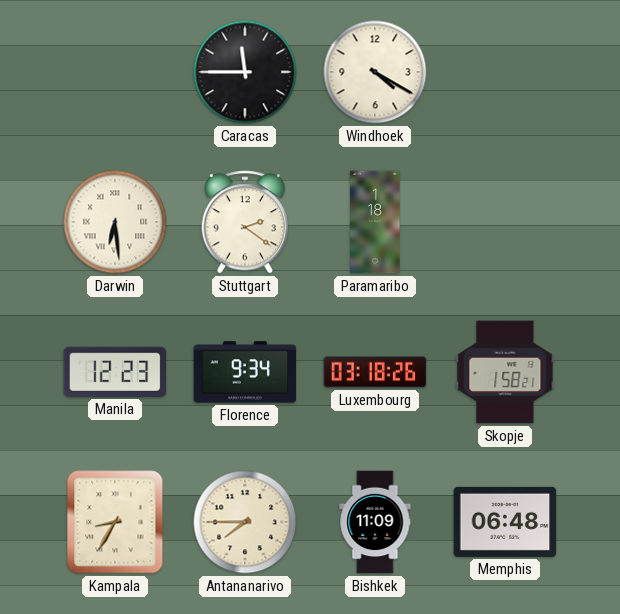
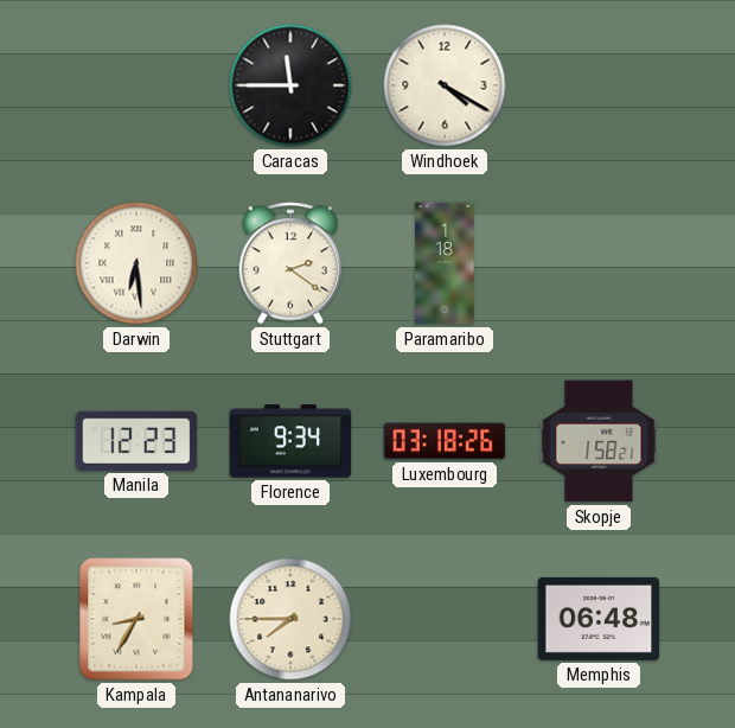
Bishkek: 11:09 -> none (375, 522)
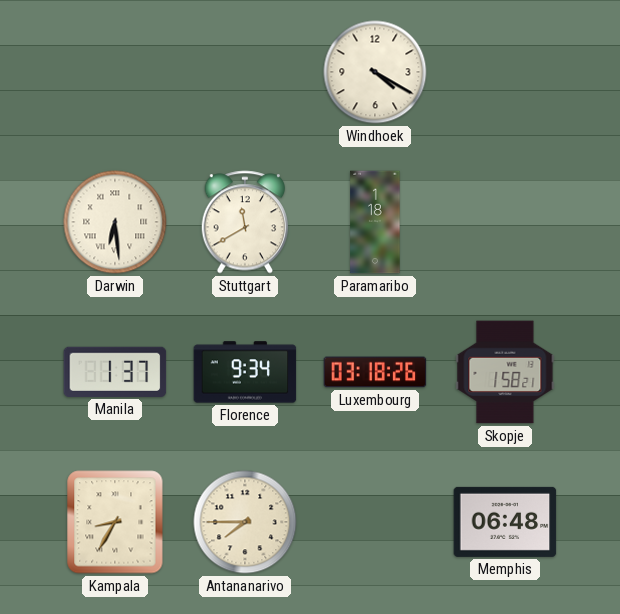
Caracas: 11:45 -> none (290, 85)
Stuttgart: 2:21 -> 11:40 (245, 222)
Manila: 12:23 -> 1:37 (115, 372)
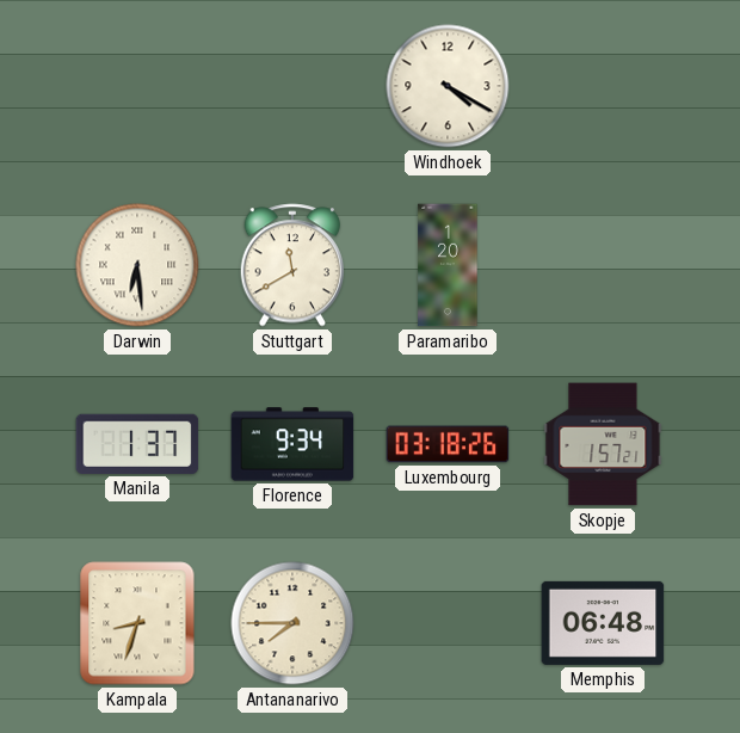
Paramaribo: 1:18 -> 1:20 (448, 265)
Skopje: 1:58 -> 1:57 (603, 444)
Kampala: 8:35 -> 8:33 (137, 623)
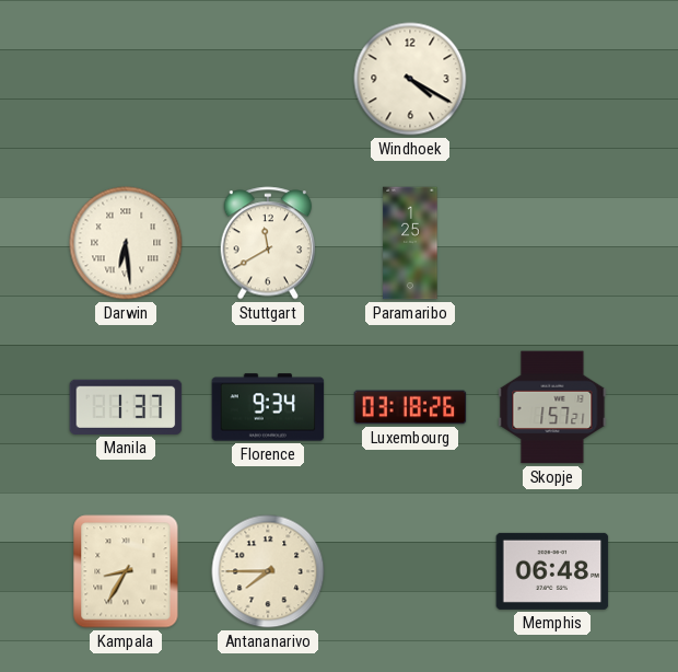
Paramaribo: 1:20 -> 1:25 (410, 243)
Kampala: 8:33 -> 8:35 (126, 571)
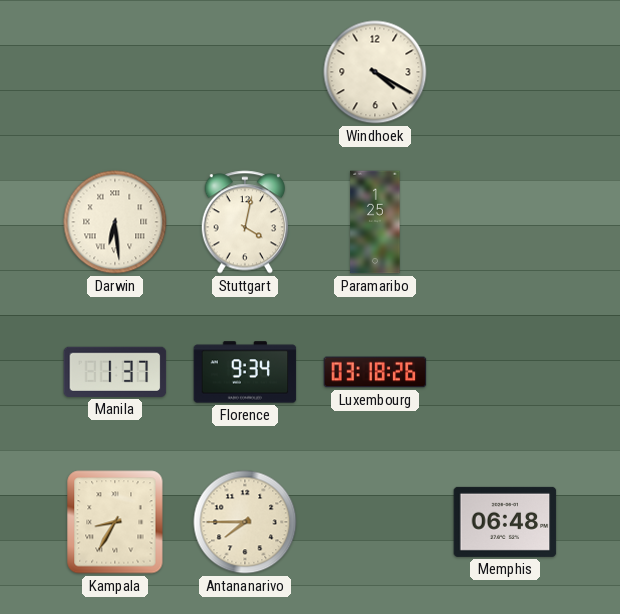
Stuttgart: 11:40 -> 4:02 (245, 222)
Skopje: 1:57 -> none (552, 407)
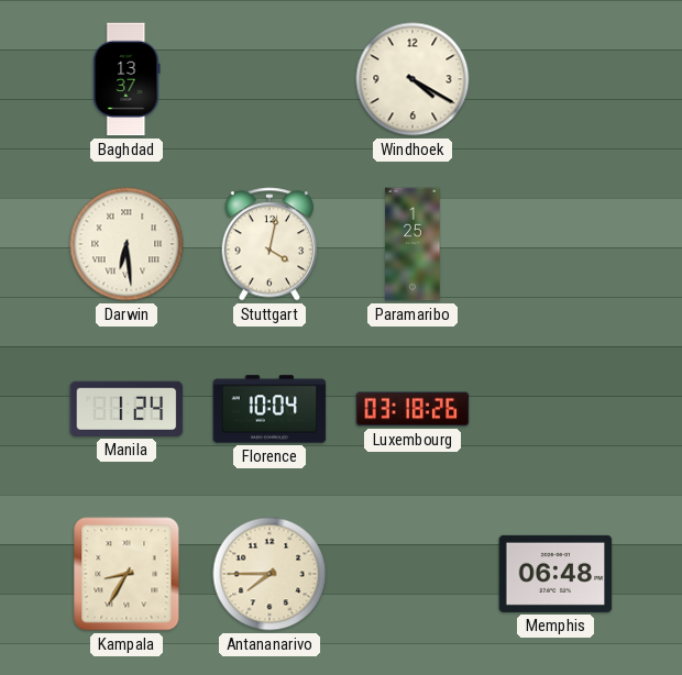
Baghdad: none -> 13:37 (127, 79)
Manila: 1:37 -> 1:24 (127, 409)
Florence: 9:34 -> 10:04 (269, 409)
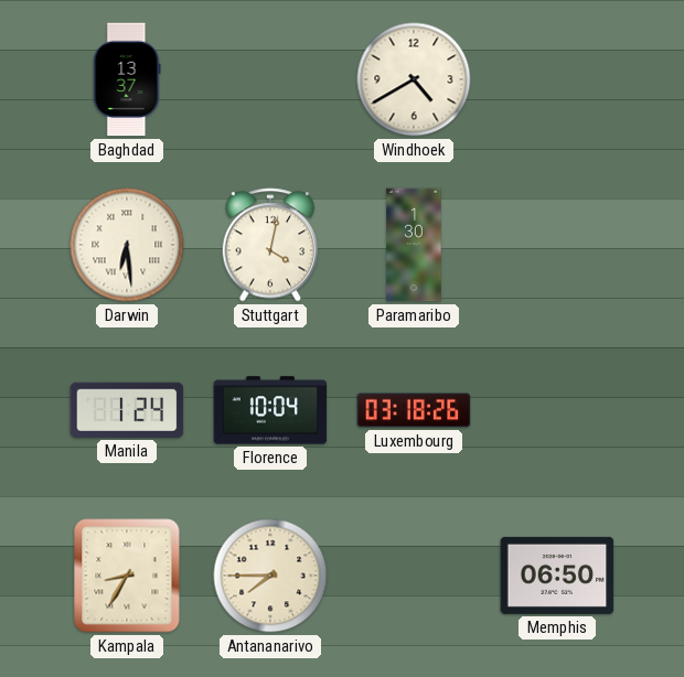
Windhoek: 4:20 -> 4:40 (414, 79)
Paramaribo: 1:25 -> 1:30 (414, 245)
Memphis: 06:48 -> 06:50 (557, 576)
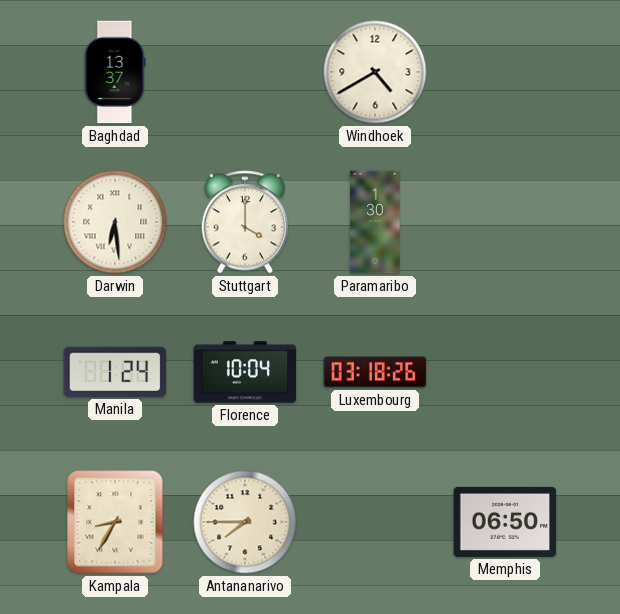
Stuttgart: 4:02 -> 4:00 (245, 222)
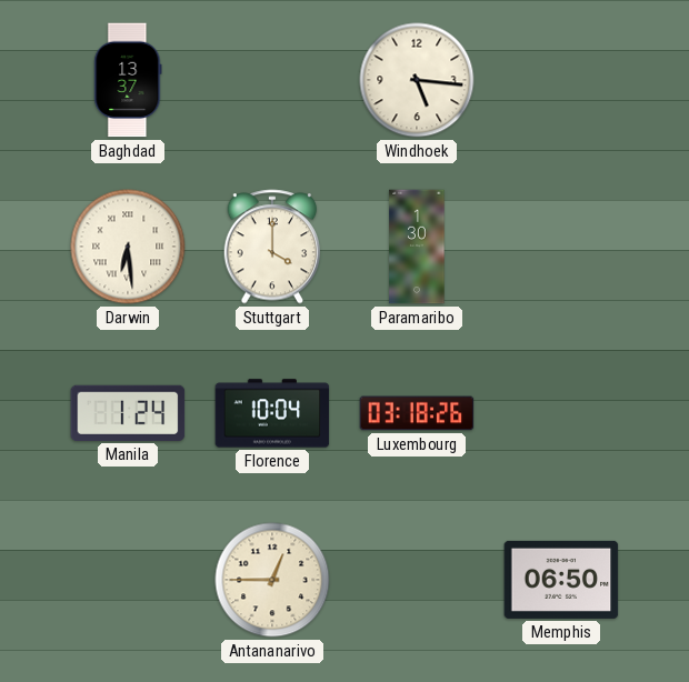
Windhoek: 4:40 -> 5:16 (417, 80)
Kampala: 8:35 -> none (115, 522)
Antananarivo: 7:45 -> 12:45 (272, 580)
